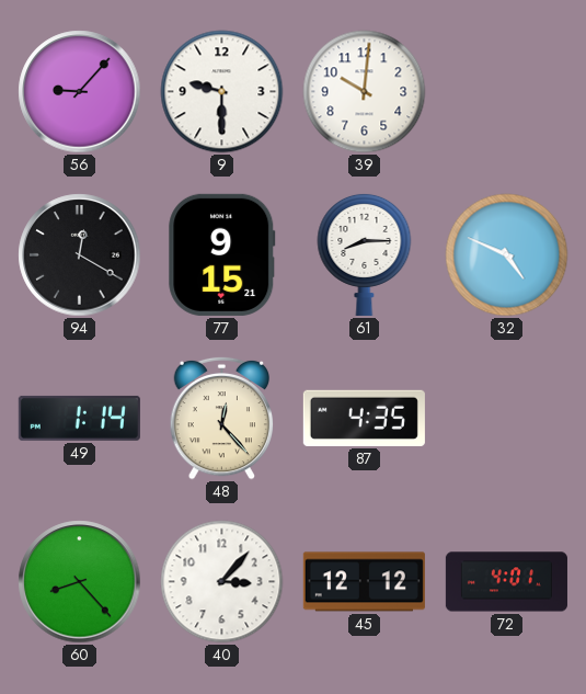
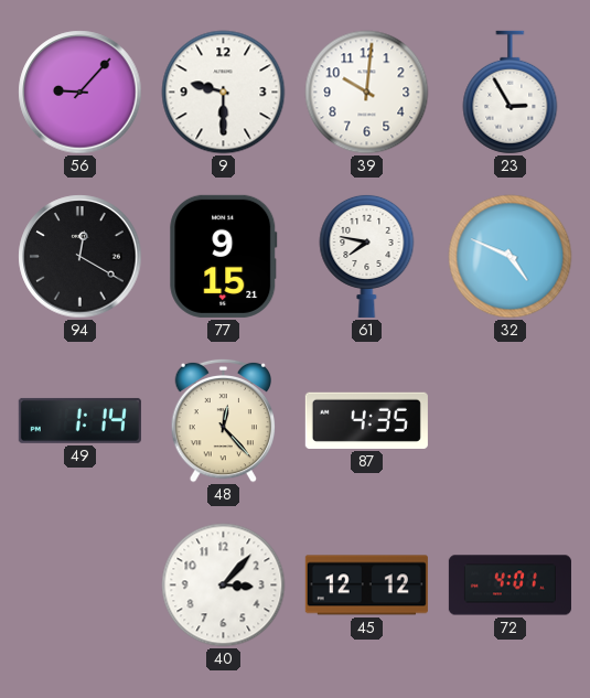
23: none -> 2:55 (511, 93)
61: 8:15 -> 7:47 (367, 256)
60: 8:23 -> none (80, 582)
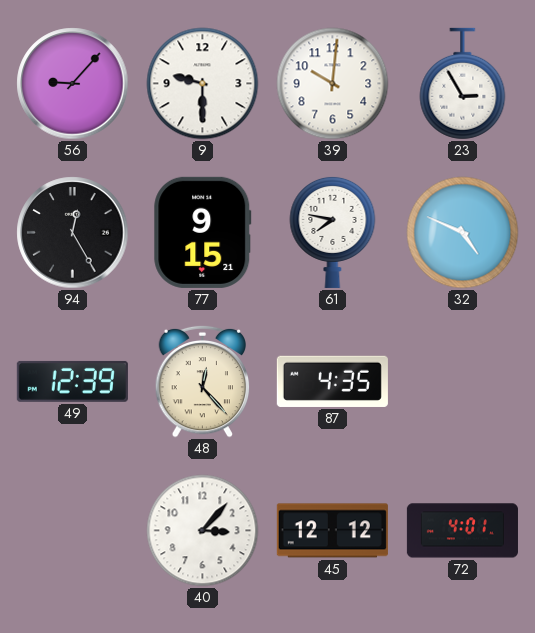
94: 12:20 -> 12:25 (73, 233)
49: 1:14 -> 12:39 (72, 381)
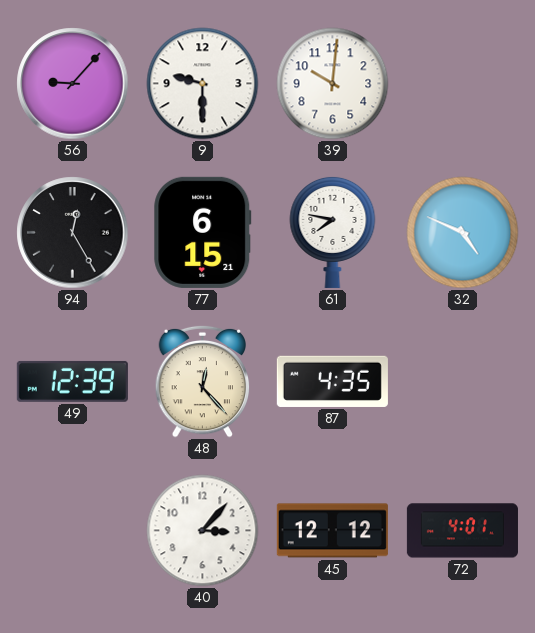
23: 2:55 -> none (463, 84)
77: 9:15 -> 6:15 (203, 232)
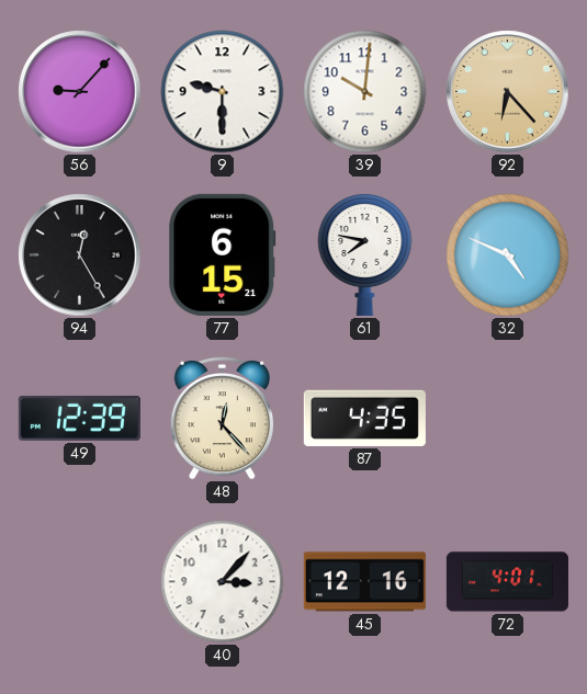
92: none -> 6:23 (508, 92)
45: 12:12 -> 12:16 (364, 582)
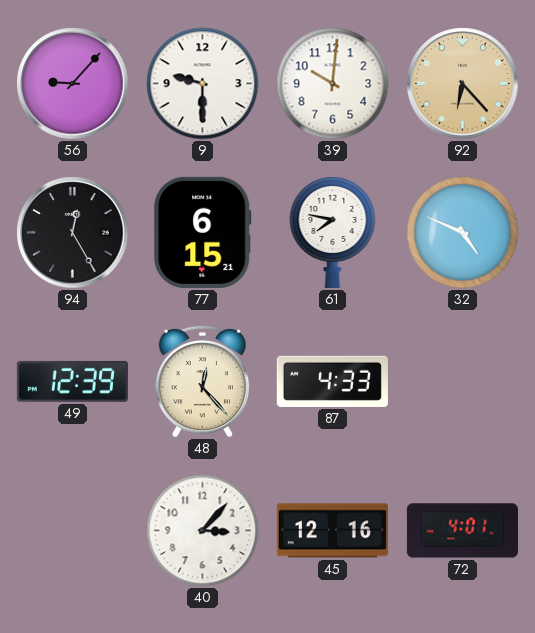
87: 4:35 -> 4:33 (332, 381)
